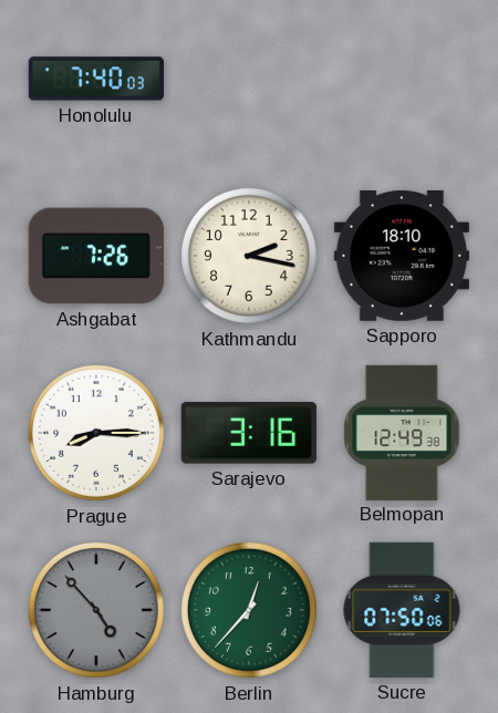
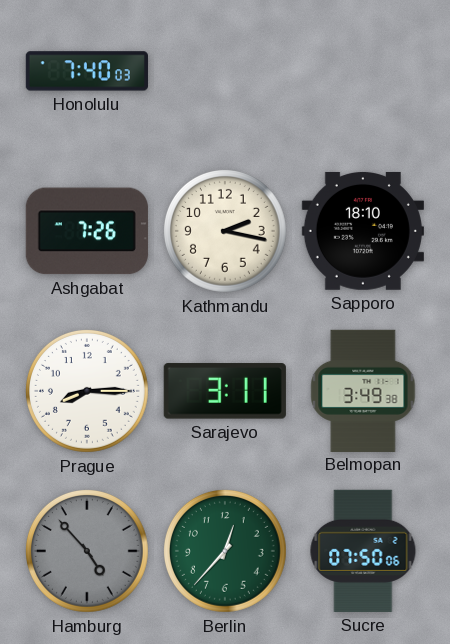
Sarajevo: 3:16 -> 3:11 (225, 391)
Belmopan: 12:49 -> 3:49 (363, 390)
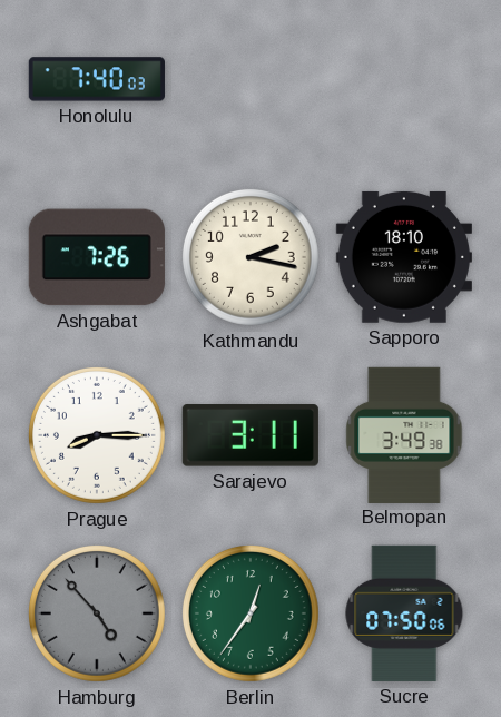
Berlin: 12:37 -> 12:36 (250, 613)
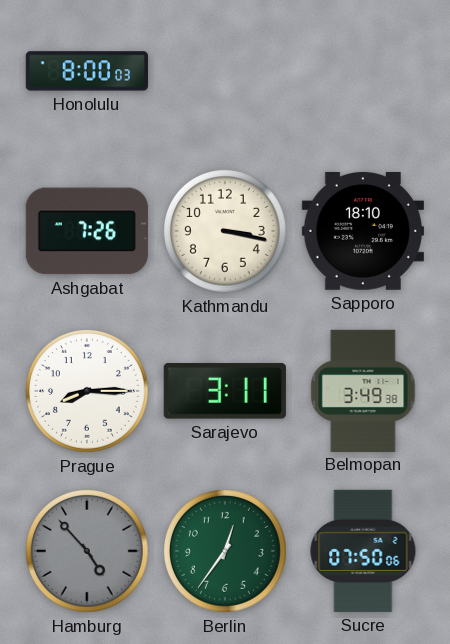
Honolulu: 7:40 -> 8:00 (87, 71)
Kathmandu: 2:17 -> 3:17 (225, 231)
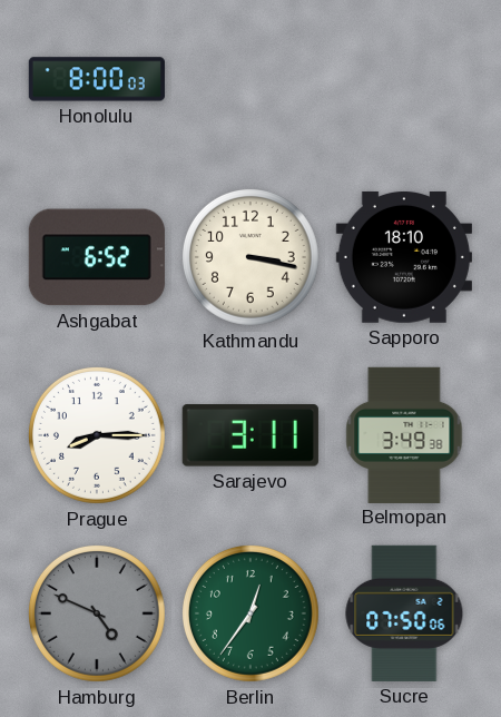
Ashgabat: 7:26 -> 6:52 (97, 257)
Hamburg: 4:53 -> 4:49 (97, 613)
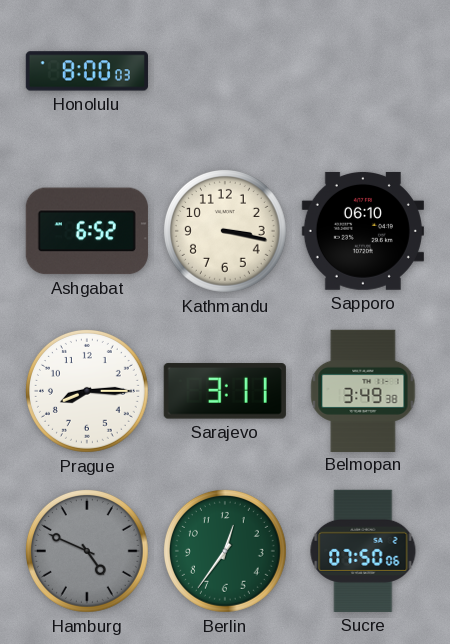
Sapporo: 18:10 -> 06:10 (363, 231)
